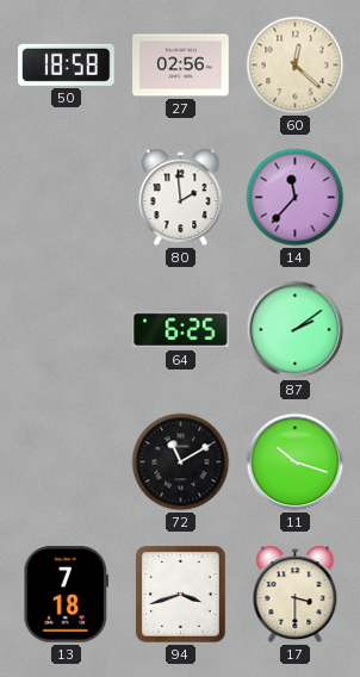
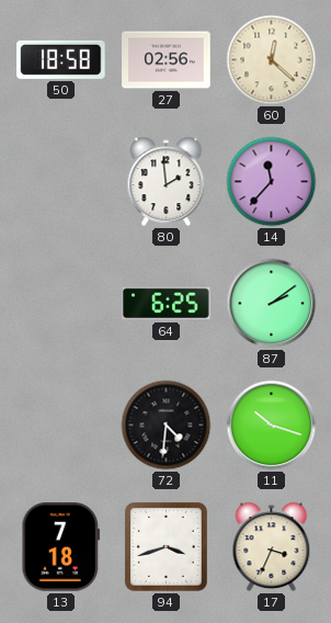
72: 11:10 -> 4:31 (167, 426)
17: 3:30 -> 3:34 (272, 547)
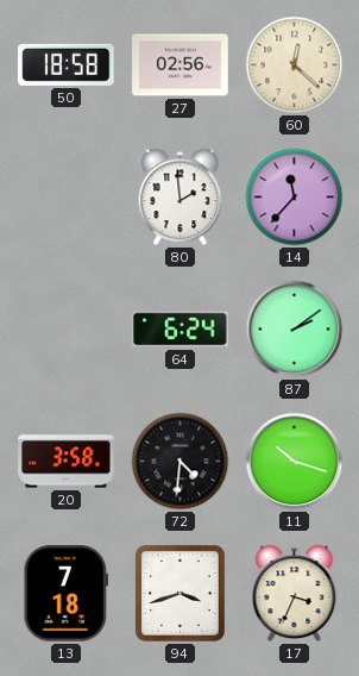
64: 6:25 -> 6:24 (181, 330)
20: none -> 3:58 (67, 462)
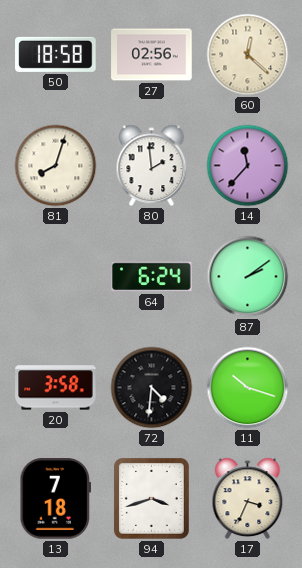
81: none -> 8:03 (56, 166)
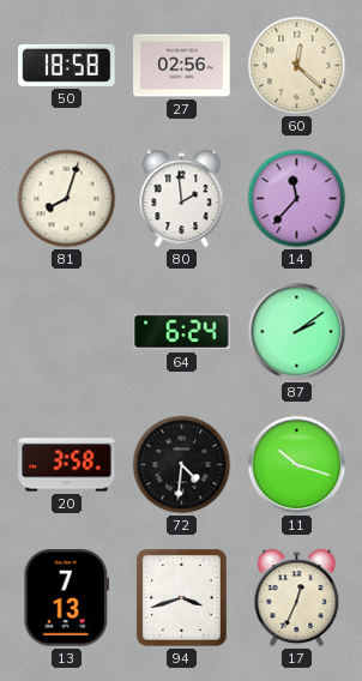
13: 7:18 -> 7:13 (67, 598)
17: 3:34 -> 12:34 (297, 598)
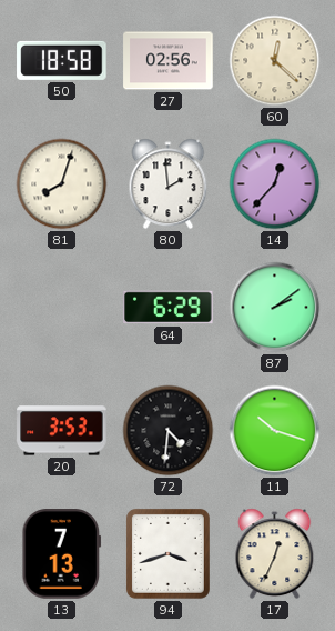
14: 11:37 -> 12:37 (275, 184)
64: 6:24 -> 6:29 (169, 308)
20: 3:58 -> 3:53 (62, 431)
